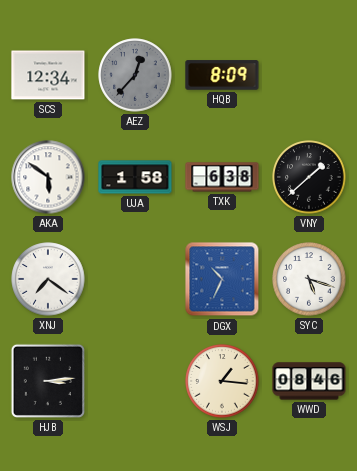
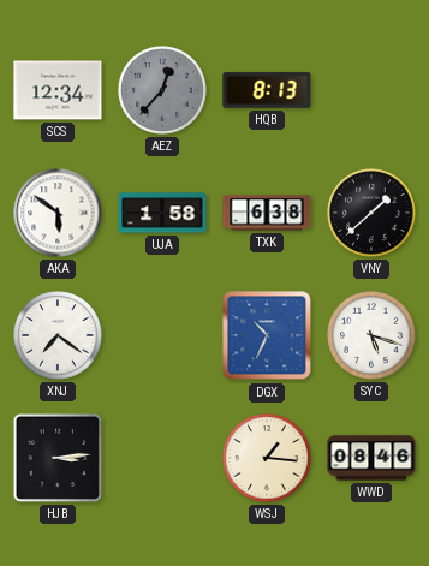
HQB: 8:09 -> 8:13 (267, 90)
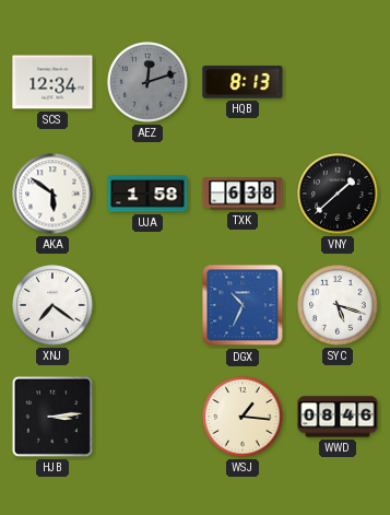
AEZ: 12:37 -> 12:12 (147, 82)
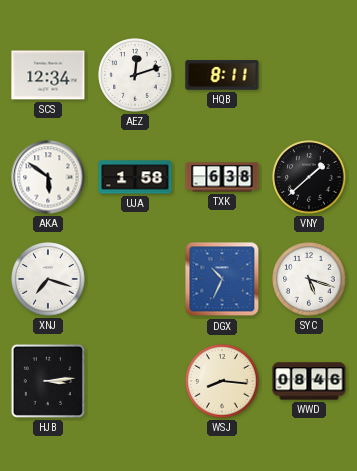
AEZ dial: grey -> white (135, 75)
HQB: 8:13 -> 8:11 (222, 75)
XNJ: 7:21 -> 7:18 (48, 279)
WSJ: 1:16 -> 8:16 (222, 381)
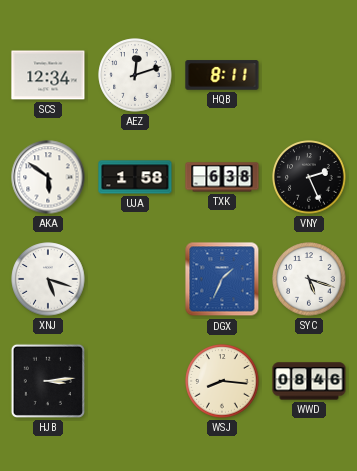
VNY: 1:38 -> 2:26 (309, 177)
XNJ: 7:18 -> 5:18 (48, 279)
DGX: 10:34 -> 1:34 (222, 279)
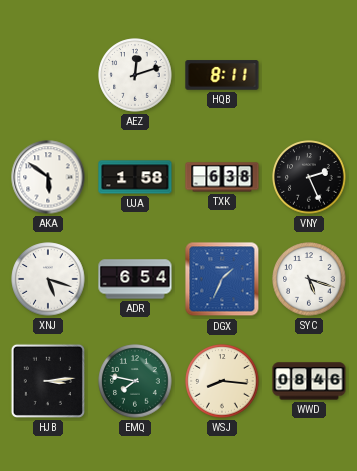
SCS: 12:34 -> none (48, 75)
ADR: none -> 6:54 (135, 279)
EMQ: none -> 7:47 (135, 381)
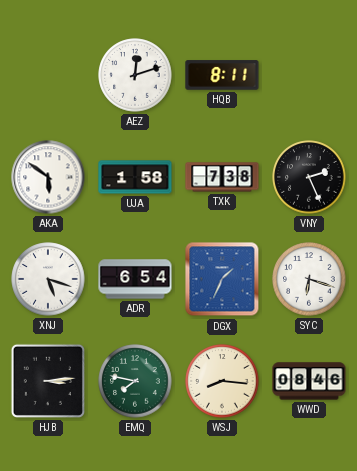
TXK: 6:38 -> 7:38 (222, 177)
SYC: 5:18 -> 6:18 (309, 279)
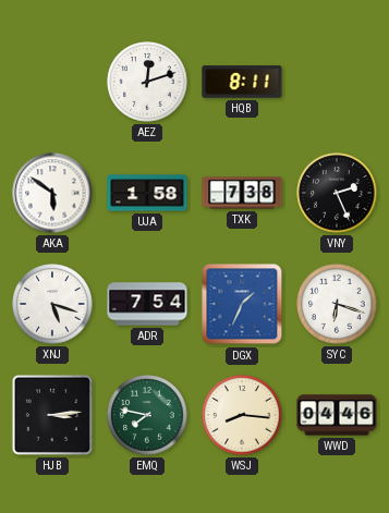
ADR: 6:54 -> 7:54 (147, 304)
WWD: 08:46 -> 04:46 (337, 415)
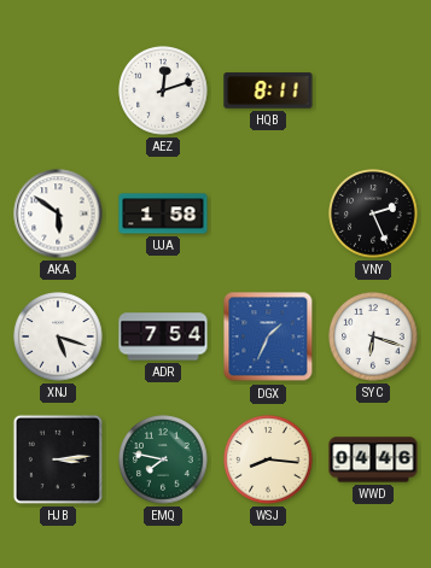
TXK: 7:38 -> none (242, 193)
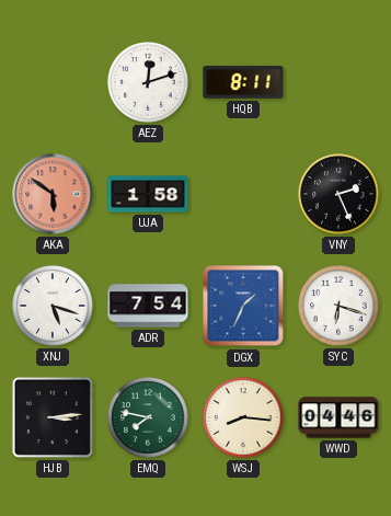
AKA dial: white -> salmon (53, 194)
